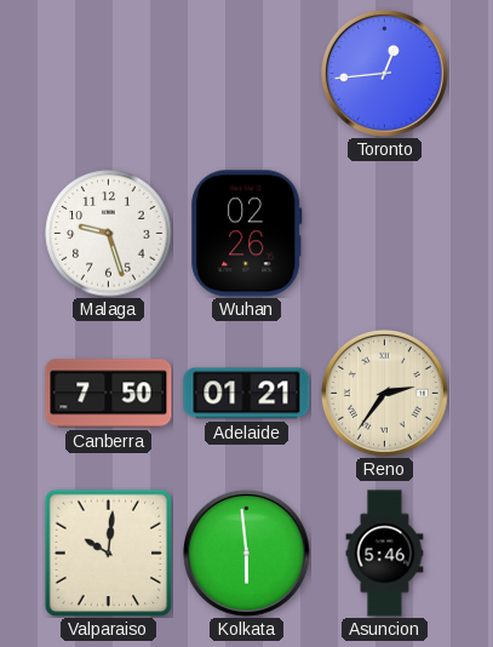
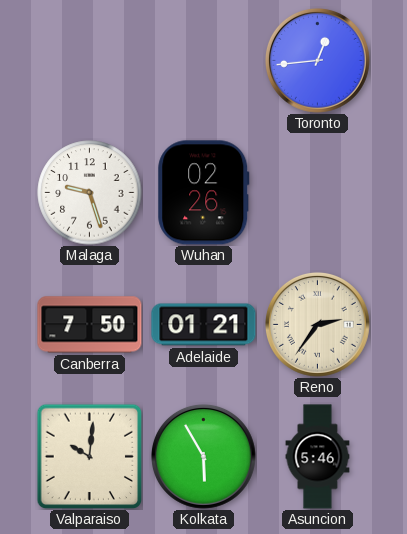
Kolkata: 5:59 -> 5:55 (203, 456)
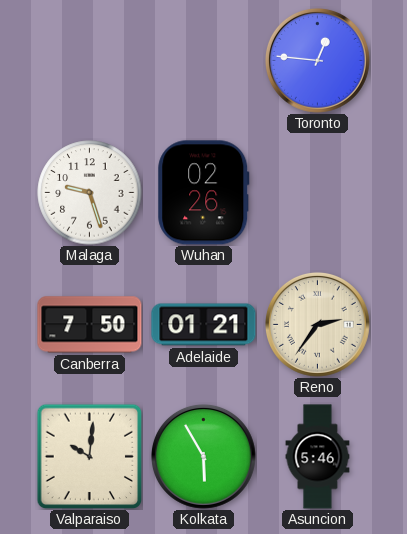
Toronto: 12:44 -> 12:46 (317, 60)
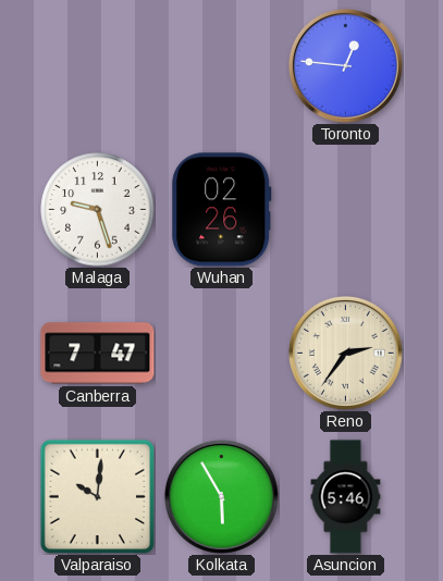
Canberra: 7:50 -> 7:47 (98, 354)
Adelaide: 01:21 -> none (204, 325)
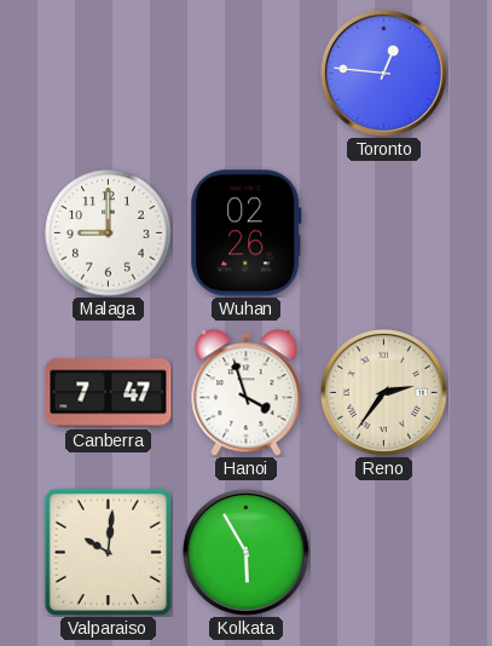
Malaga: 9:27 -> 9:00 (109, 233)
Hanoi: none -> 3:57 (247, 393)
Asuncion: 5:46 -> none (346, 497)
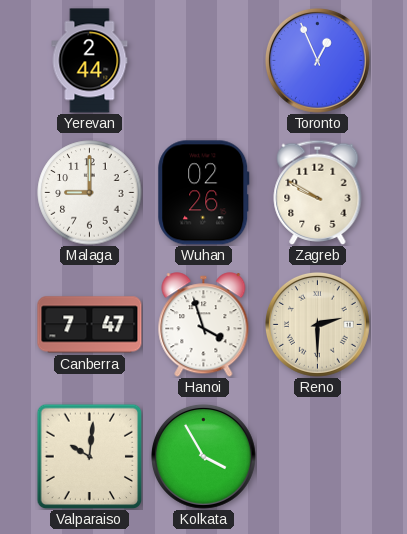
Yerevan: none -> 2:44 (90, 61)
Toronto: 12:46 -> 12:56 (317, 60)
Zagreb: none -> 9:50 (318, 192)
Reno: 2:36 -> 2:30 (317, 324)
Kolkata: 5:55 -> 3:55 (203, 456)
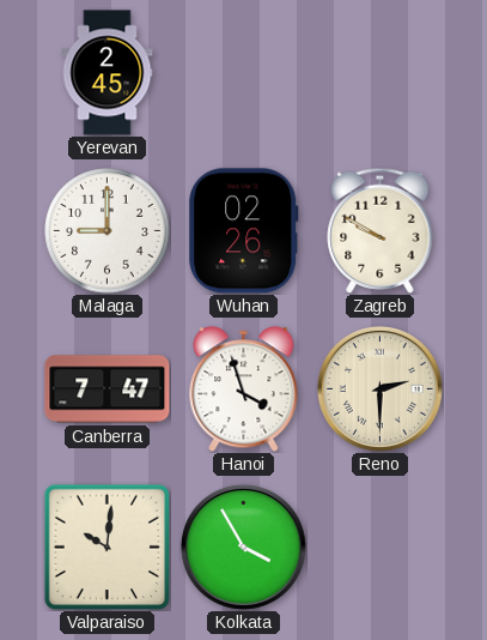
Yerevan: 2:44 -> 2:45 (108, 73)
Toronto: 12:56 -> none (317, 60)
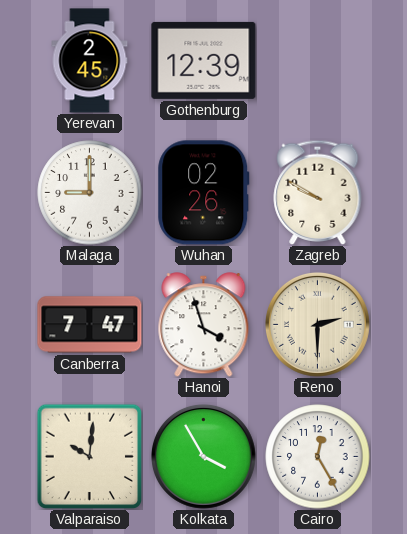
Gothenburg: none -> 12:39 (204, 60)
Cairo: none -> 12:25 (318, 457)
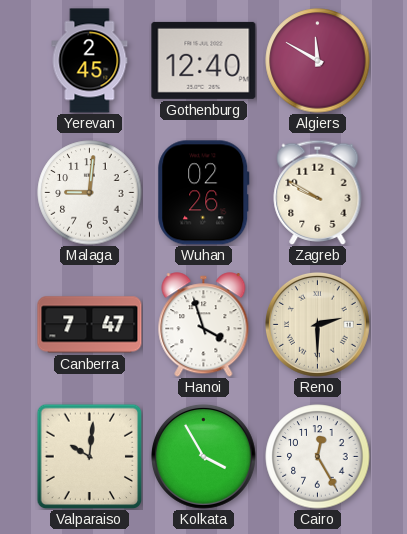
Gothenburg: 12:39 -> 12:40 (204, 60)
Algiers: none -> 11:50 (318, 61)
Malaga: 9:00 -> 9:01 (90, 193)
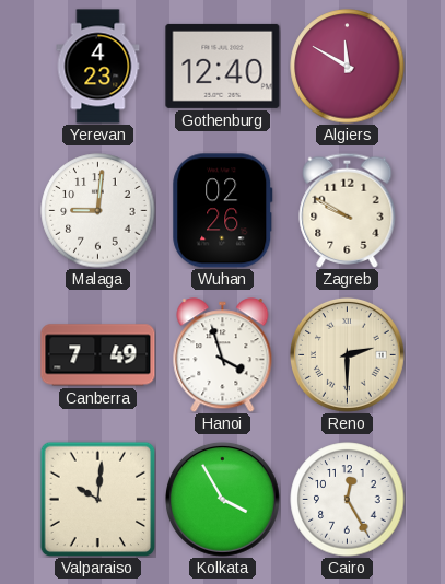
Yerevan: 2:45 -> 4:23 (98, 67)
Canberra: 7:47 -> 7:49 (98, 355)
